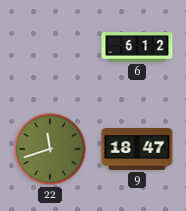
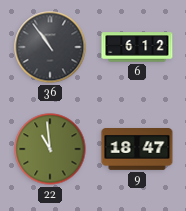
36: none -> 10:54 (50, 47)
22: 11:42 -> 10:59 (50, 149)
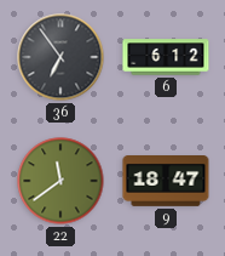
36: 10:54 -> 6:54 (60, 57)
22: 10:59 -> 11:39 (60, 181)
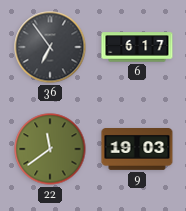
6: 6:12 -> 6:17 (137, 47)
9: 18:47 -> 19:03 (137, 150)
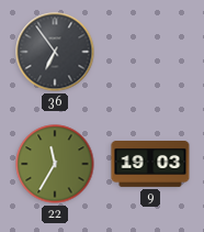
6: 6:17 -> none (137, 47)
22: 11:39 -> 11:35 (55, 164)
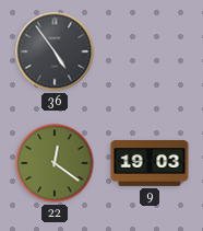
36: 6:54 -> 4:54 (55, 51)
22: 11:35 -> 12:21 (55, 163)
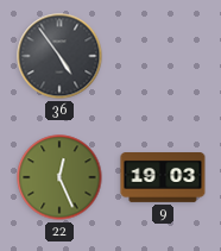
22: 12:21 -> 12:26 (59, 177)
